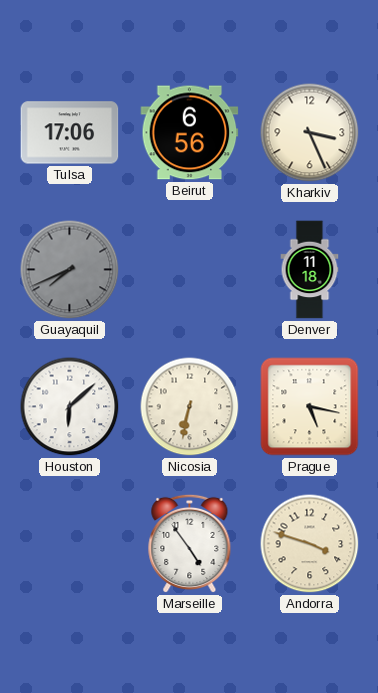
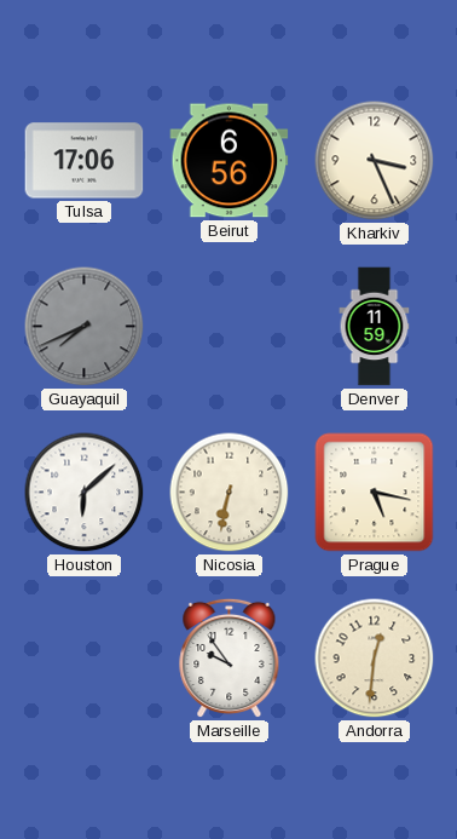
Denver: 11:18 -> 11:59 (375, 327)
Marseille: 4:54 -> 9:54 (230, 659)
Andorra: 3:48 -> 12:31 (375, 659)
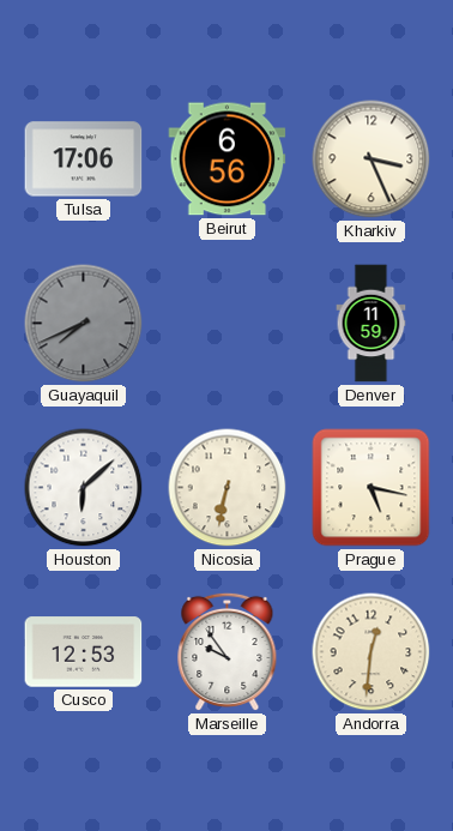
Cusco: none -> 12:53 (84, 652)
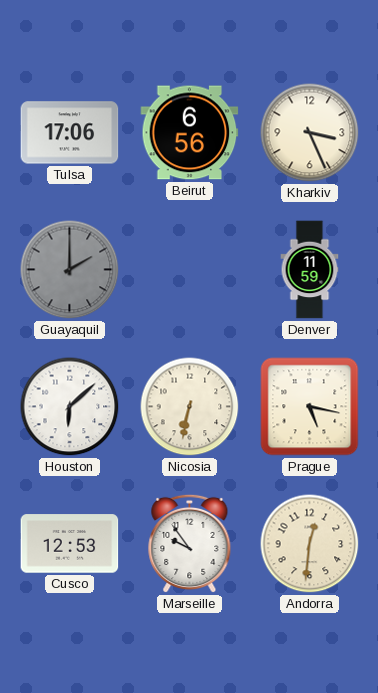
Guayaquil: 7:41 -> 2:00 (70, 270)
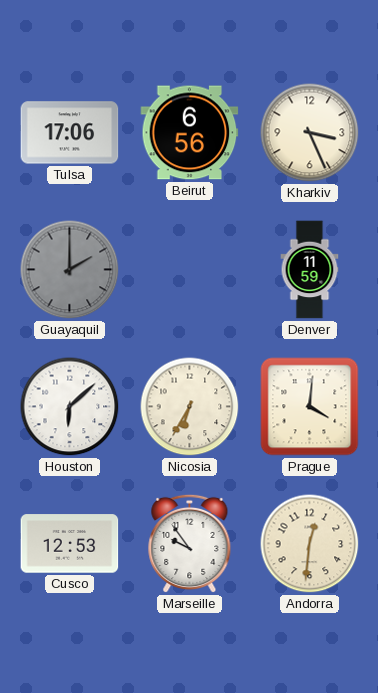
Nicosia: 6:32 -> 6:35 (190, 407)
Prague: 5:17 -> 4:01 (310, 407)
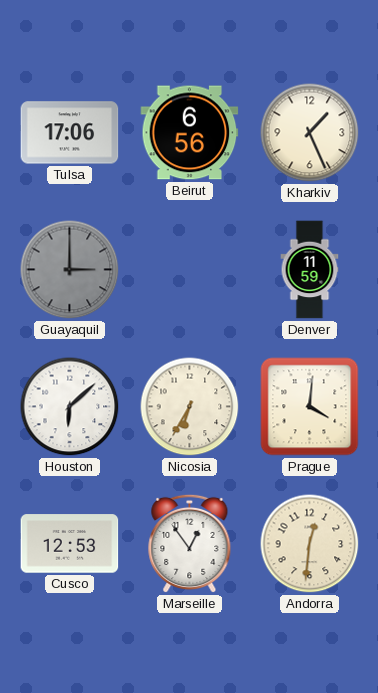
Kharkiv: 3:26 -> 1:26 (310, 133)
Guayaquil: 2:00 -> 3:00 (70, 270)
Marseille: 9:54 -> 12:54 (190, 544)
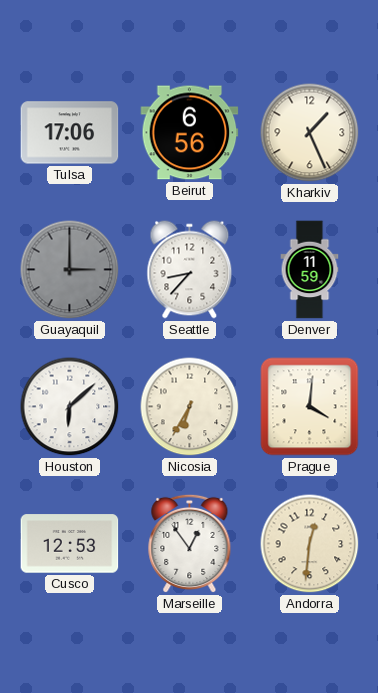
Seattle: none -> 8:37 (190, 270)
